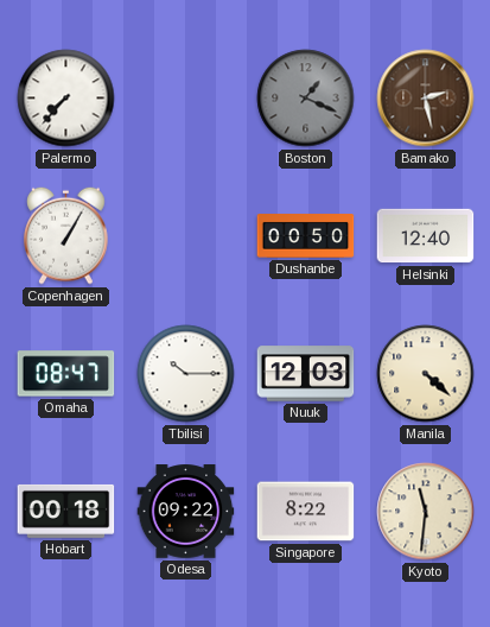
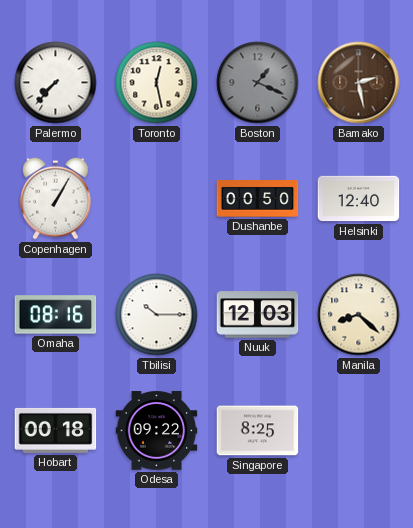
Toronto: none -> 12:28 (157, 83)
Omaha: 08:47 -> 08:16 (56, 315)
Manila: 4:22 -> 8:22 (359, 315)
Singapore: 8:22 -> 8:25 (258, 431)
Kyoto: 11:31 -> none (426, 512)
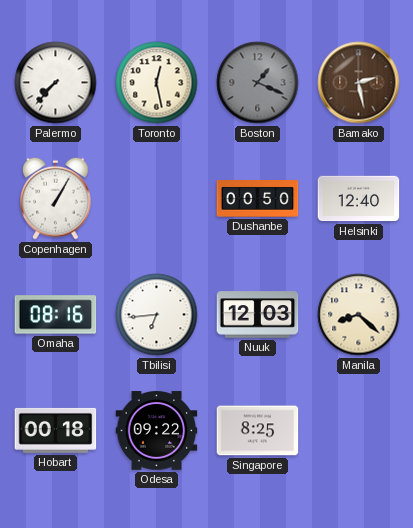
Tbilisi: 10:15 -> 6:44 (157, 315)
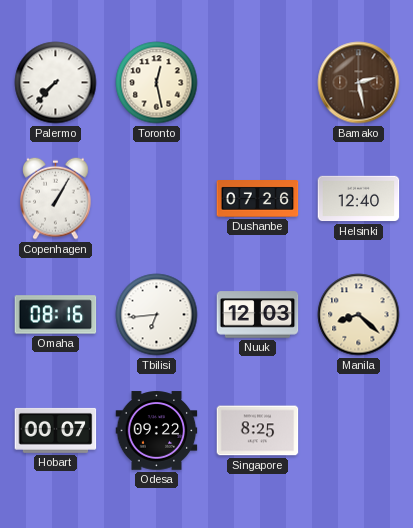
Boston: 1:19 -> none (258, 83)
Dushanbe: 00:50 -> 07:26 (258, 199)
Hobart: 00:18 -> 00:07 (56, 430)
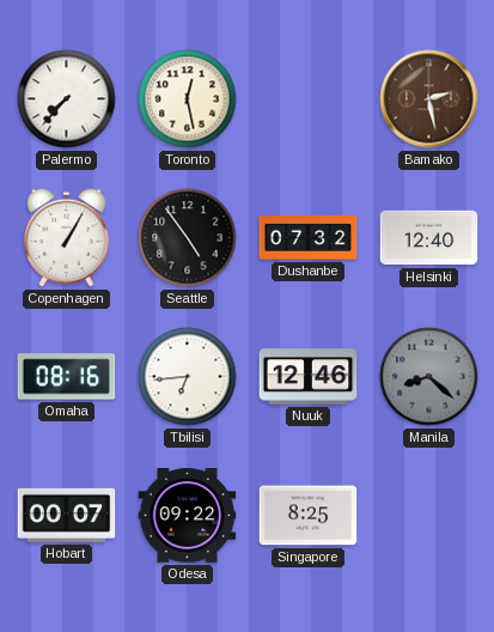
Seattle: none -> 4:54 (188, 238)
Dushanbe: 07:26 -> 07:32 (309, 238)
Nuuk: 12:03 -> 12:46 (309, 377)
Manila dial: cream -> grey (429, 377)
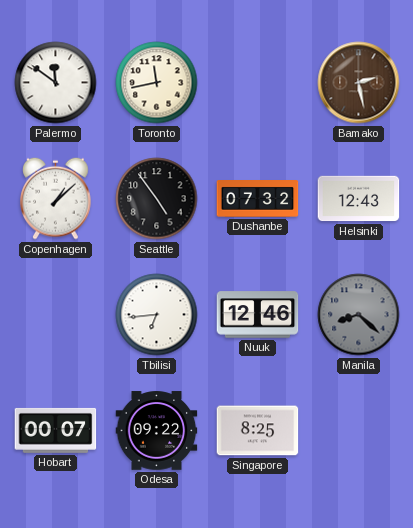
Palermo: 7:37 -> 11:51 (56, 83)
Toronto: 12:28 -> 11:43 (157, 83)
Copenhagen: 1:05 -> 1:08 (56, 198)
Helsinki: 12:40 -> 12:43 (359, 199)
Omaha: 08:16 -> none (67, 377)
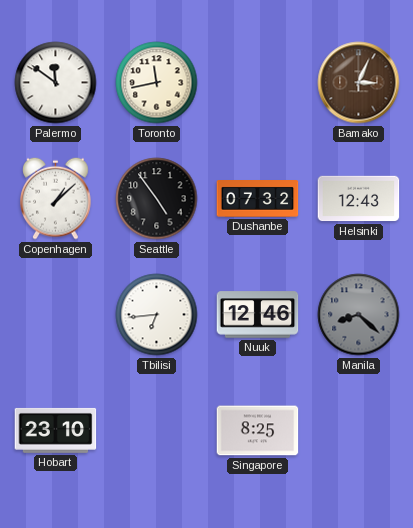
Bamako: 2:28 -> 3:04 (359, 83)
Hobart: 00:07 -> 23:10 (56, 430)
Odesa: 09:22 -> none (157, 431)
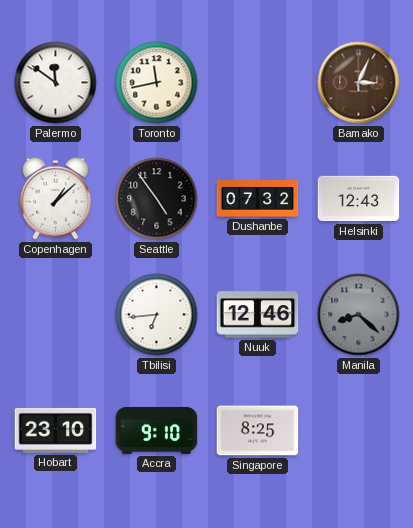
Accra: none -> 9:10 (157, 430)
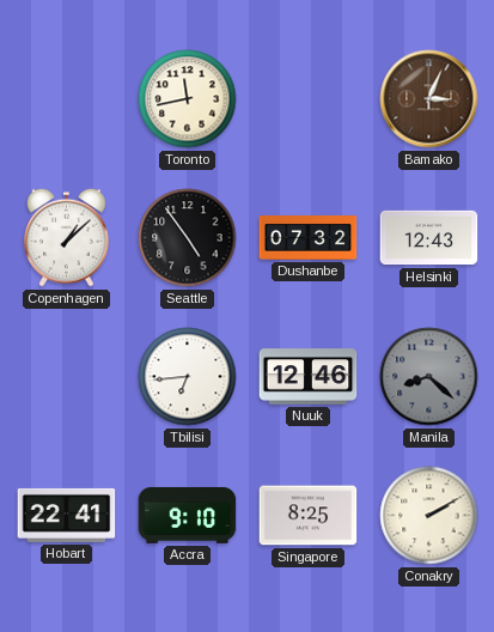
Palermo: 11:51 -> none (56, 83)
Hobart: 23:10 -> 22:41 (67, 515)
Conakry: none -> 2:10 (429, 516)
